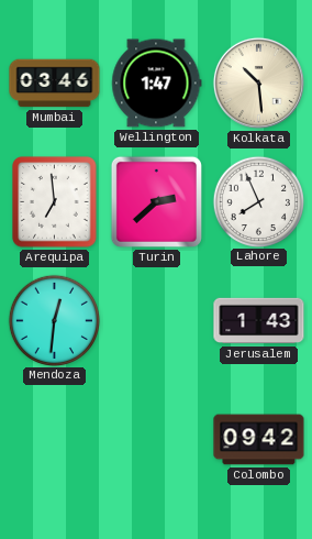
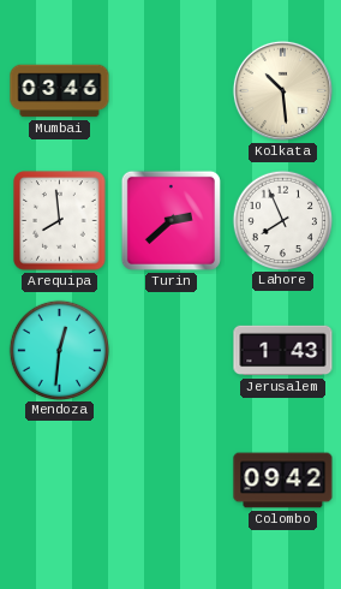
Wellington: 1:47 -> none (157, 84)
Arequipa: 6:59 -> 7:59 (60, 221)
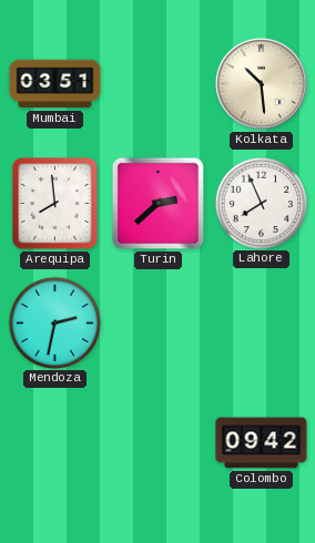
Mumbai: 03:46 -> 03:51 (55, 84)
Mendoza: 12:31 -> 2:32 (54, 322)
Jerusalem: 1:43 -> none (283, 351)
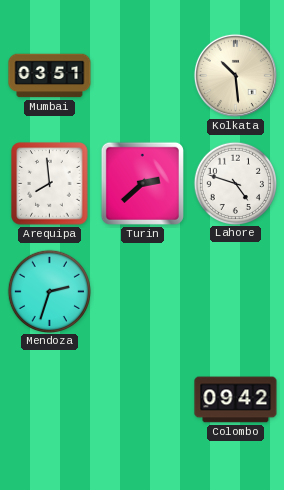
Lahore: 7:56 -> 4:48 (235, 183)
Mendoza: 2:32 -> 2:33 (49, 291)
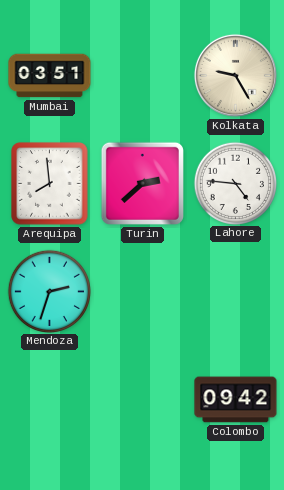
Kolkata: 10:29 -> 9:25 (235, 75)
Lahore: 4:48 -> 4:46 (235, 183)
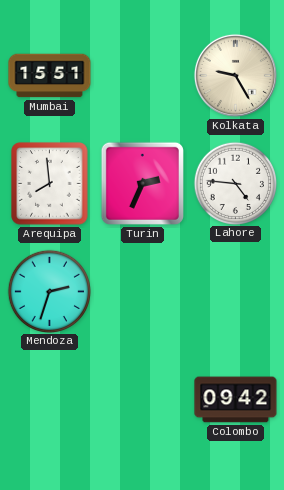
Mumbai: 03:51 -> 15:51 (50, 76)
Turin: 2:38 -> 2:34 (142, 183)
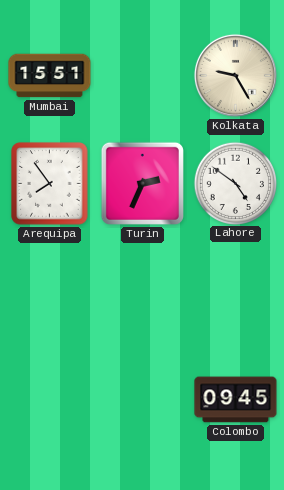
Arequipa: 7:59 -> 7:54 (50, 184)
Lahore: 4:46 -> 4:51 (235, 183)
Mendoza: 2:33 -> none (49, 291)
Colombo: 09:42 -> 09:45 (236, 400)
